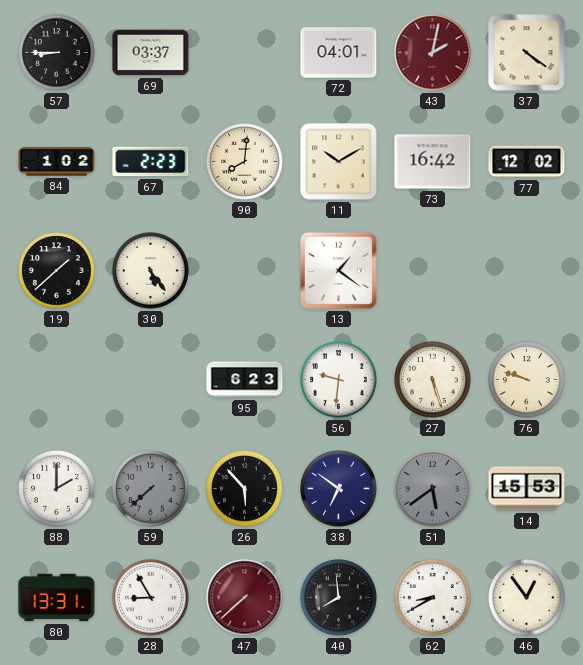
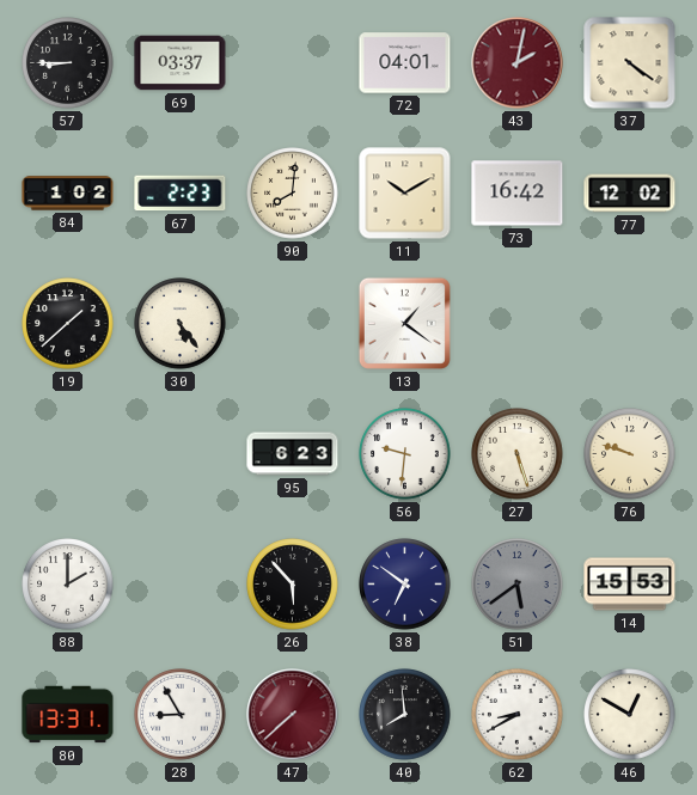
59: 7:38 -> none (151, 489)
46: 12:54 -> 12:50 (630, 715)
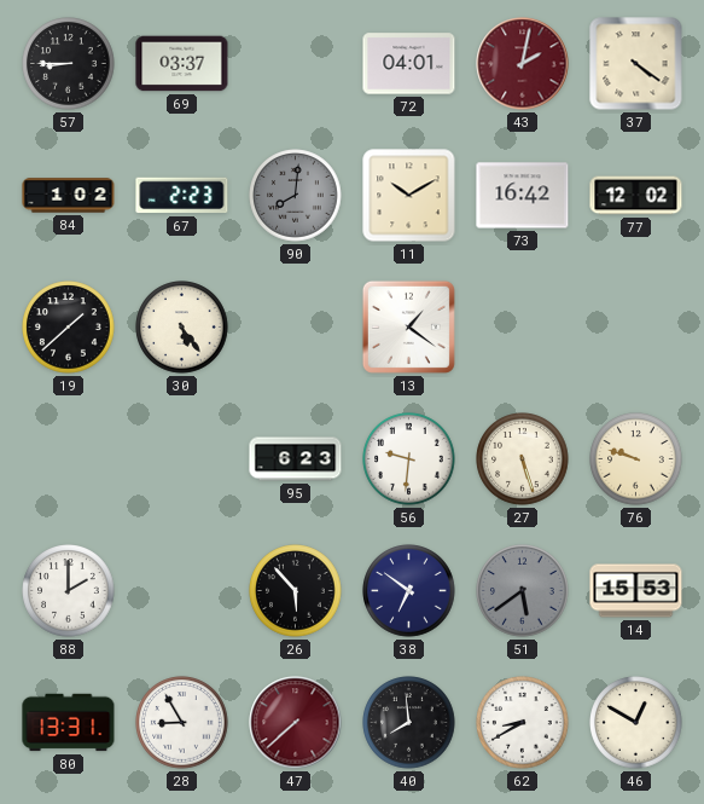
90 dial: cream -> grey (296, 196)
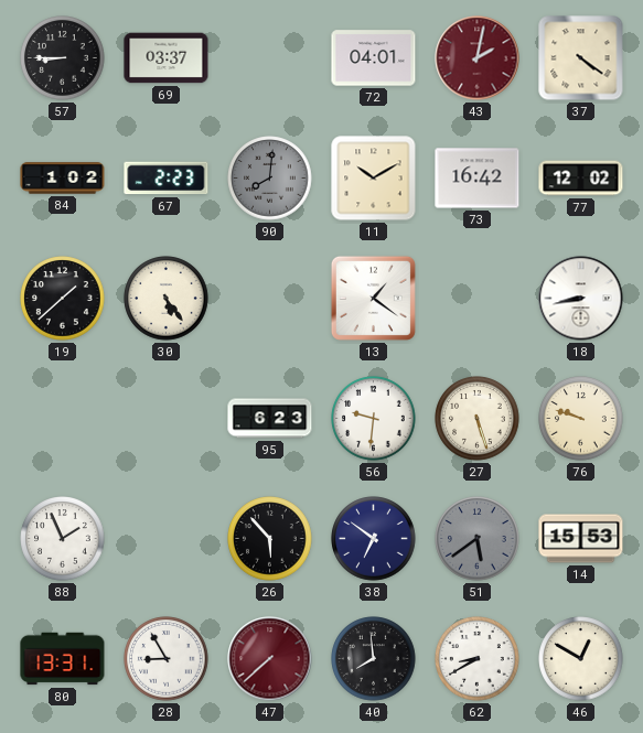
18: none -> 8:43 (581, 299)
88: 2:00 -> 1:56 (63, 539)
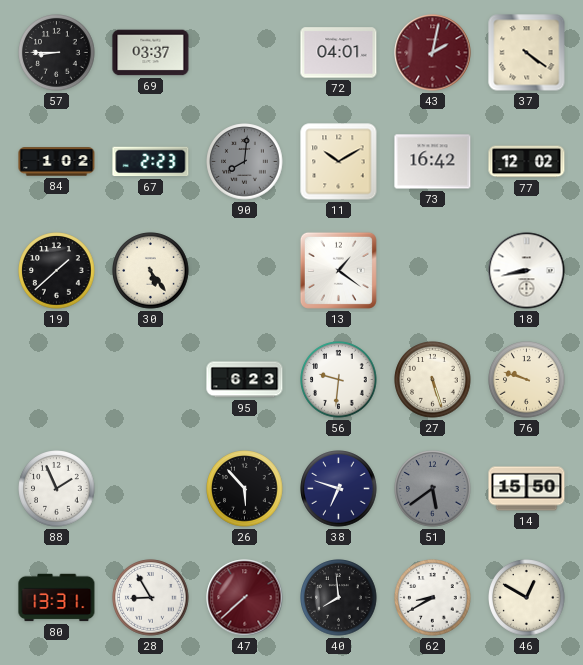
38: 6:51 -> 6:48 (339, 489)
14: 15:53 -> 15:50 (527, 489)
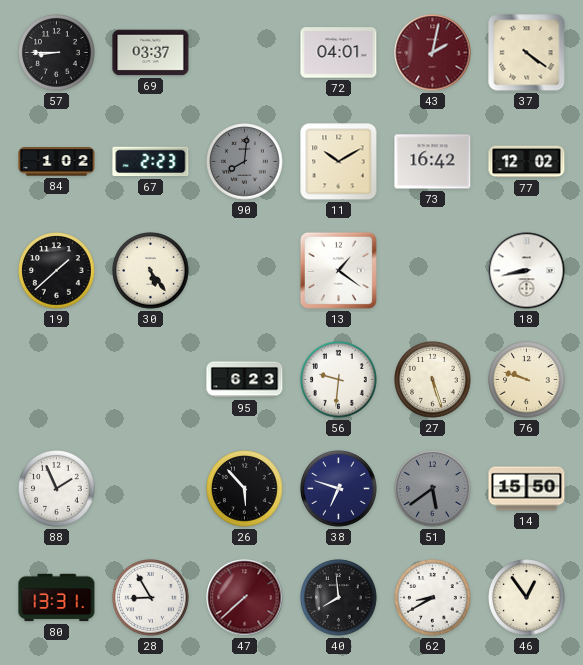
46: 12:50 -> 12:54 (527, 598)
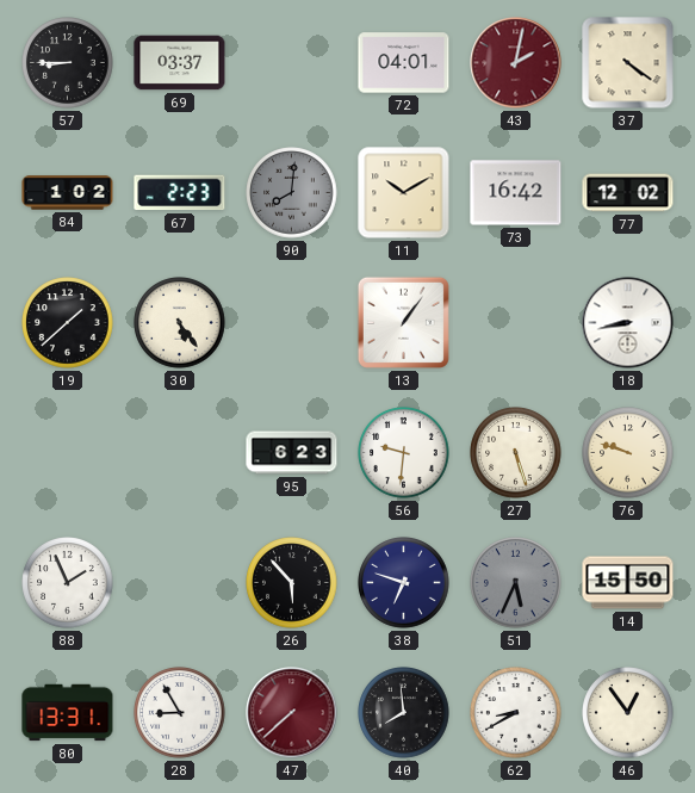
13: 1:21 -> 1:06 (403, 322)
51: 5:39 -> 5:34 (516, 583)
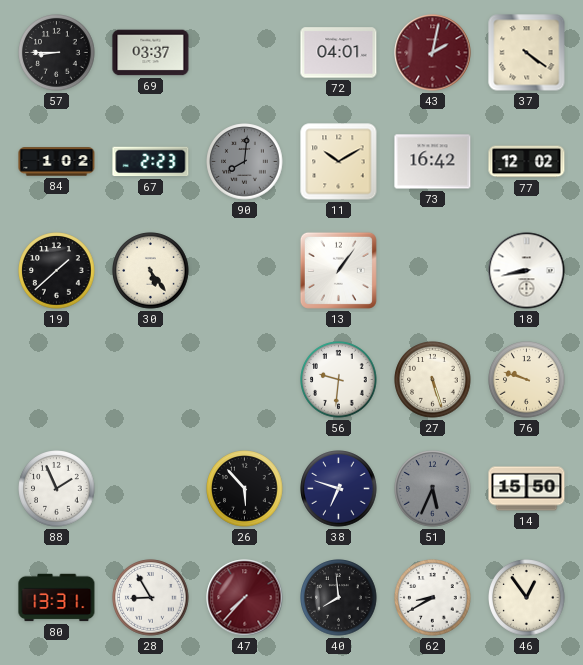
95: 6:23 -> none (292, 453)
47: 7:38 -> 7:37 (245, 598)
